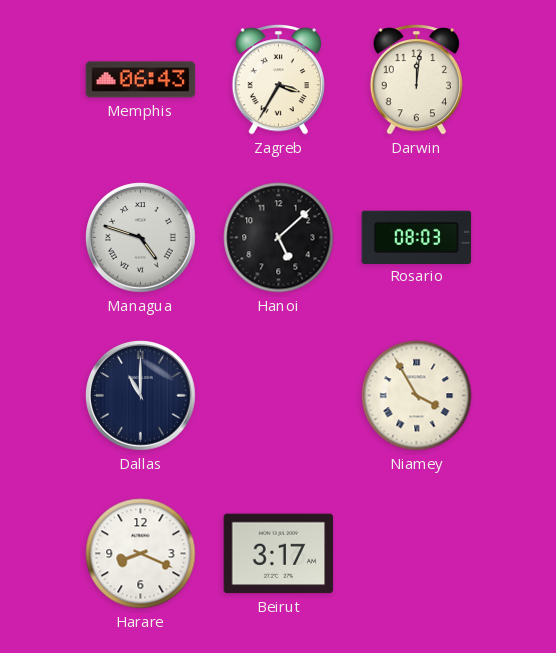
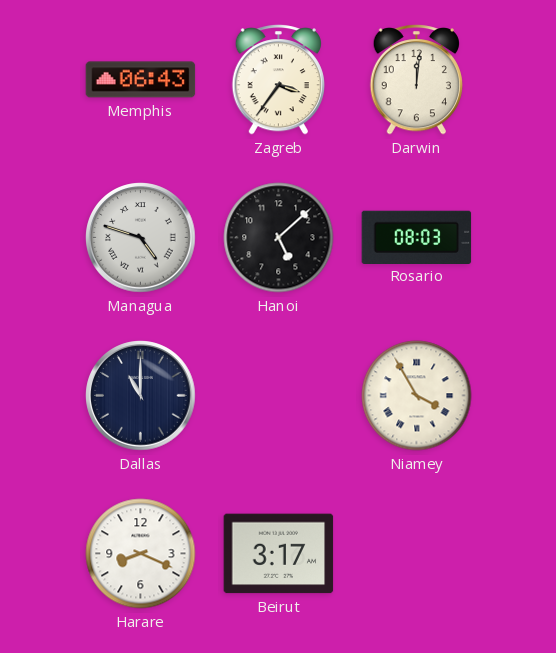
Zagreb: 3:35 -> 3:36 (278, 80)
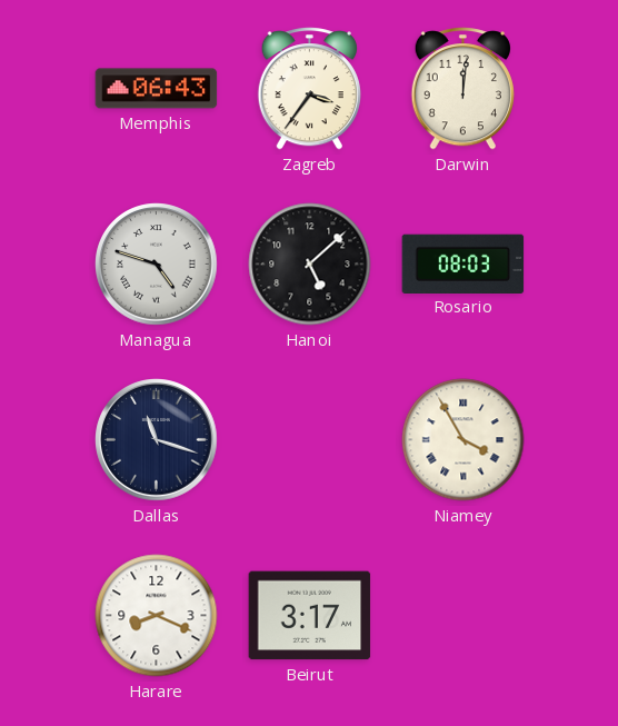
Dallas: 11:00 -> 11:18 (157, 440)
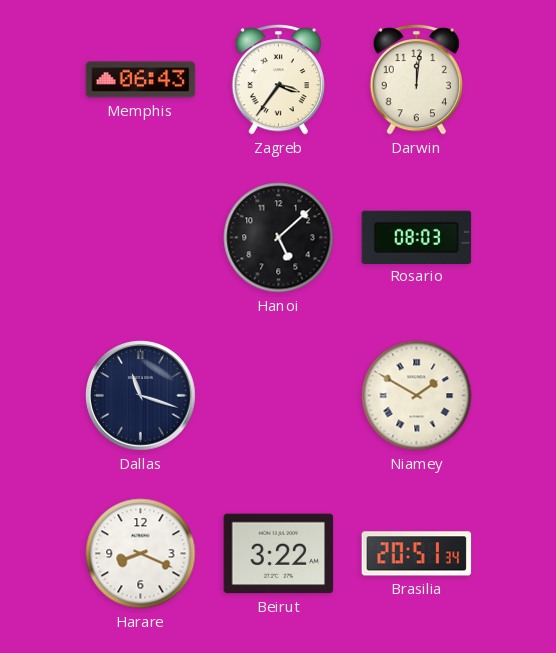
Managua: 4:48 -> none (157, 265)
Niamey: 3:55 -> 1:50 (417, 396)
Beirut: 3:17 -> 3:22 (279, 554)
Brasilia: none -> 20:51 (417, 554)
